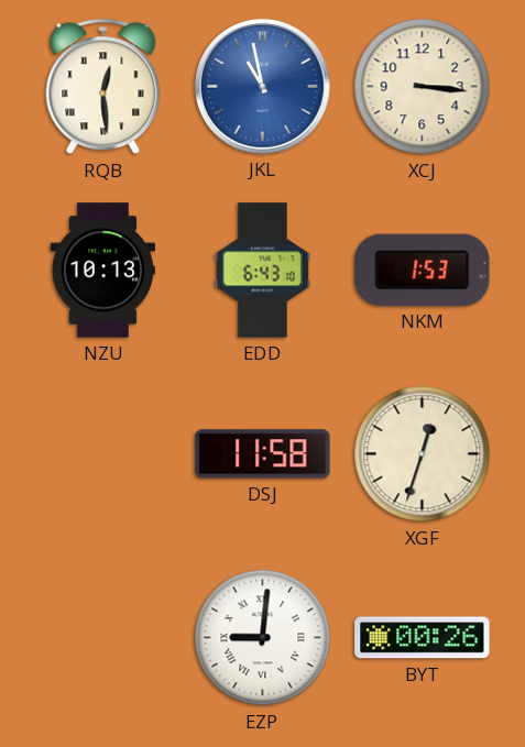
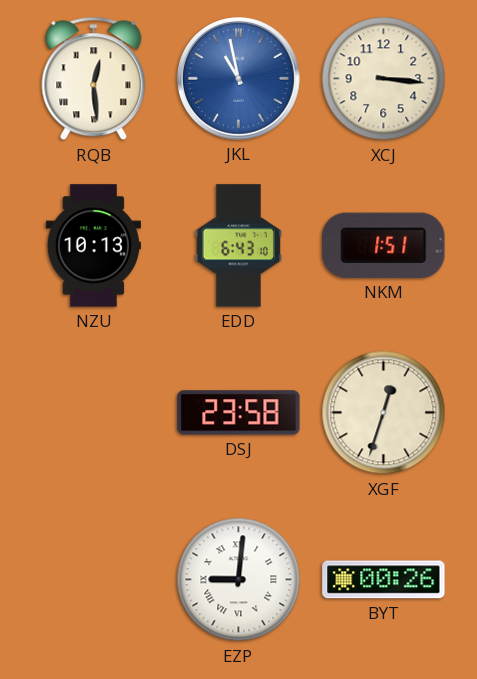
NKM: 1:53 -> 1:51 (384, 245)
DSJ: 11:58 -> 23:58 (239, 413)
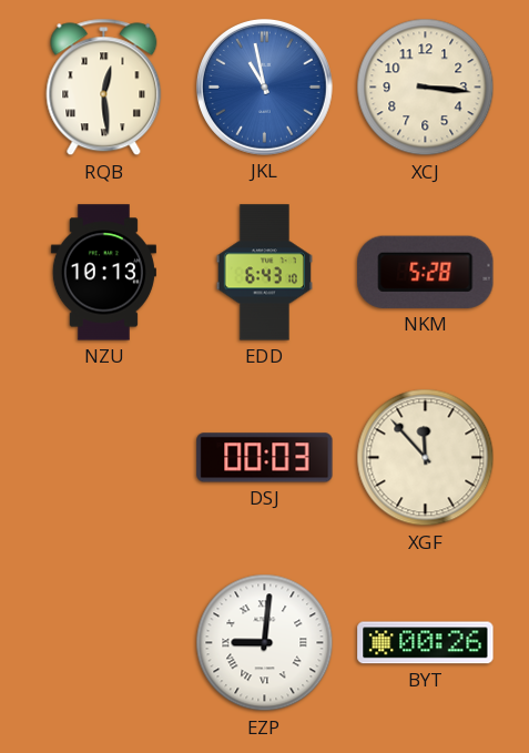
NKM: 1:51 -> 5:28 (426, 272)
DSJ: 23:58 -> 00:03 (265, 458)
XGF: 12:33 -> 11:53 (426, 458)
